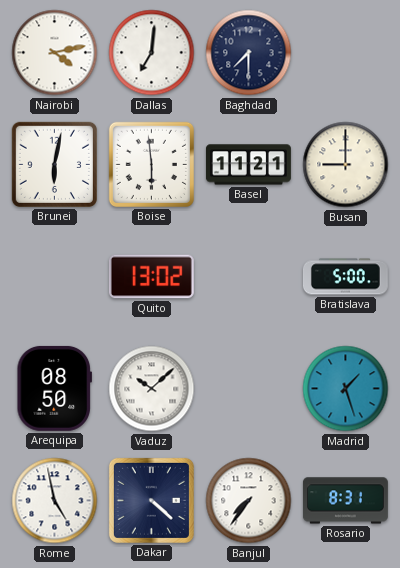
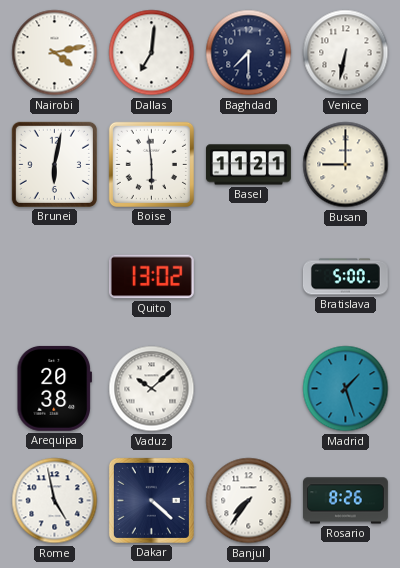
Venice: none -> 6:32 (346, 53)
Arequipa: 08:50 -> 20:38 (54, 388)
Rosario: 8:31 -> 8:26 (345, 501)
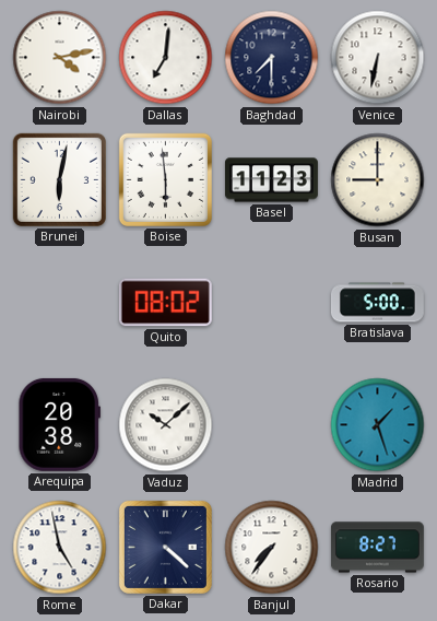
Basel: 11:21 -> 11:23 (271, 180)
Quito: 13:02 -> 08:02 (165, 303)
Rosario: 8:26 -> 8:27 (377, 548)
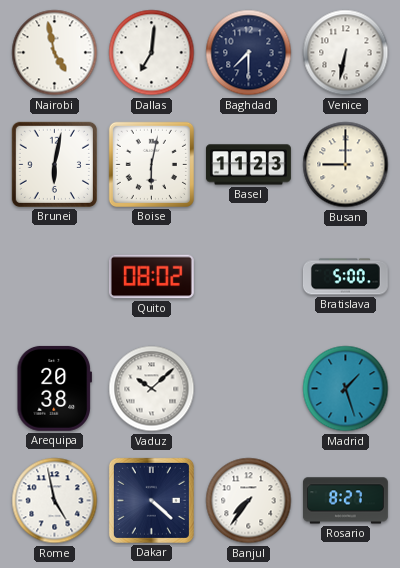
Nairobi: 4:13 -> 4:58 (55, 53)
Boise: 5:59 -> 6:02 (151, 164)
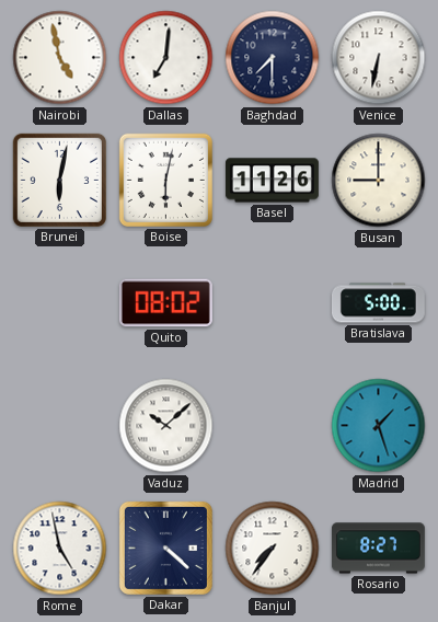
Basel: 11:23 -> 11:26 (272, 181)
Arequipa: 20:38 -> none (54, 388)
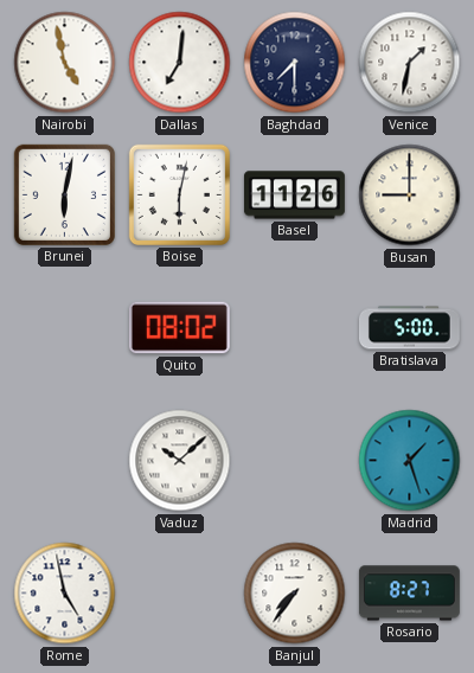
Venice: 6:32 -> 1:32 (410, 63)
Dakar: 4:22 -> none (165, 548)
